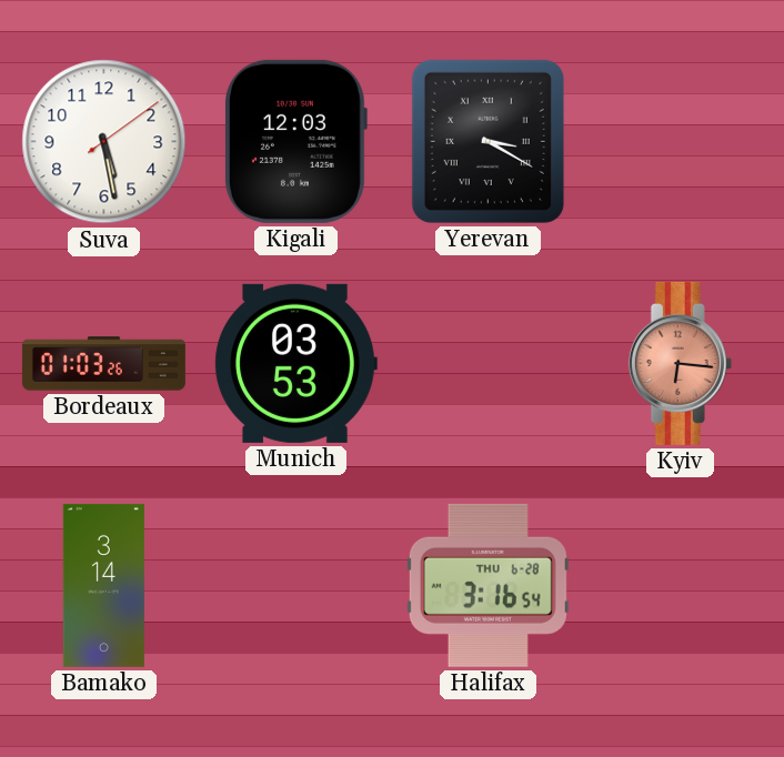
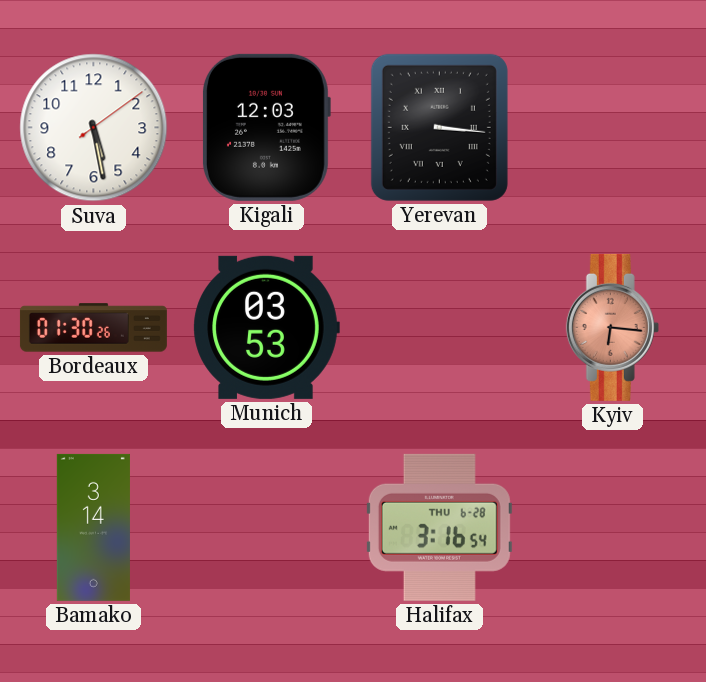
Yerevan: 3:20 -> 3:16 (439, 127)
Bordeaux: 01:03 -> 01:30 (93, 328)
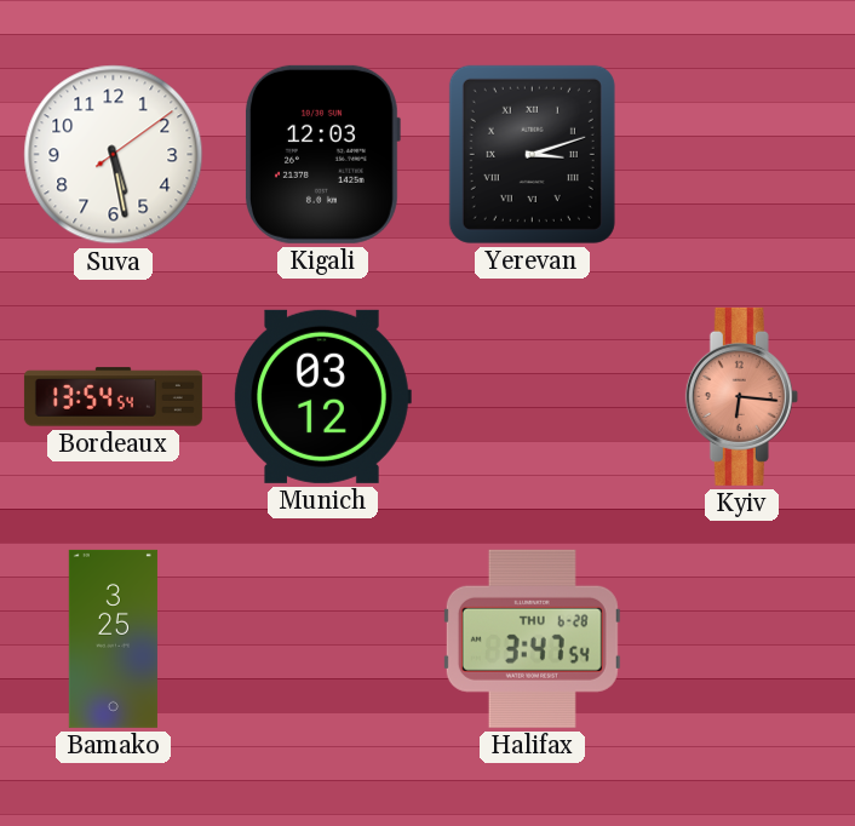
Yerevan: 3:16 -> 3:12 (532, 154)
Bordeaux: 01:30 -> 13:54 (113, 397)
Munich: 03:53 -> 03:12 (322, 396)
Bamako: 3:14 -> 3:25 (113, 638)
Halifax: 3:16 -> 3:47 (532, 638)
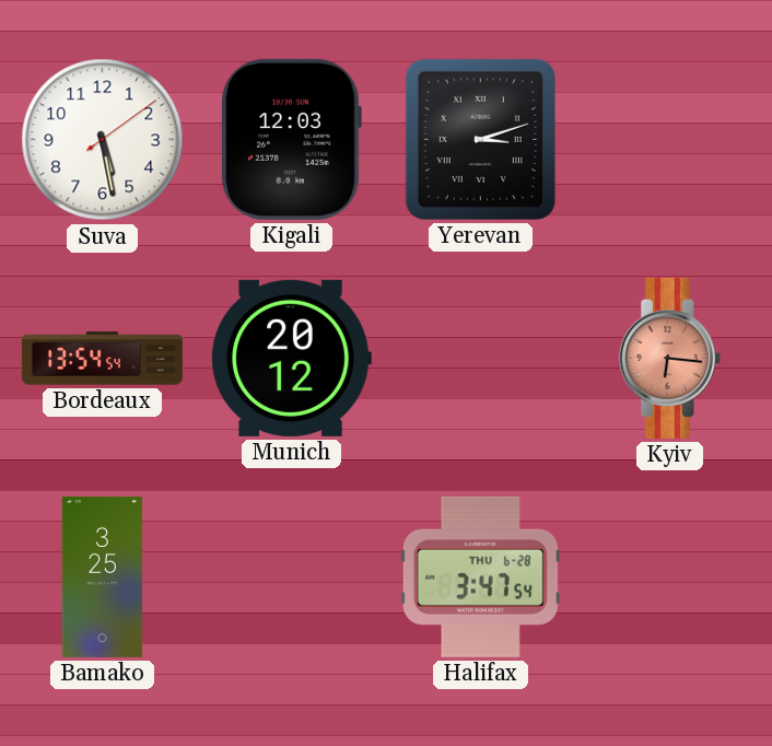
Munich: 03:12 -> 20:12 (291, 358)
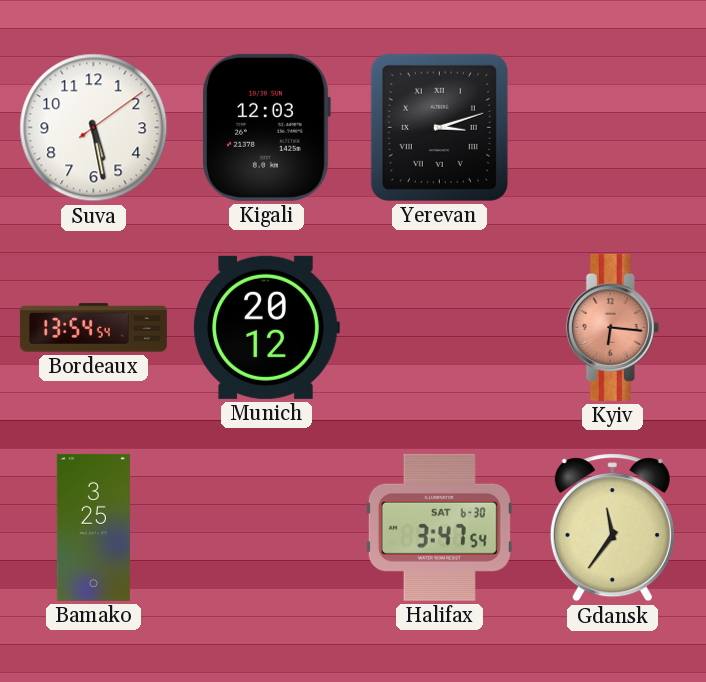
Halifax date: THU 6-28 -> SAT 6-30 (439, 527)
Gdansk: none -> 11:36 (612, 528)
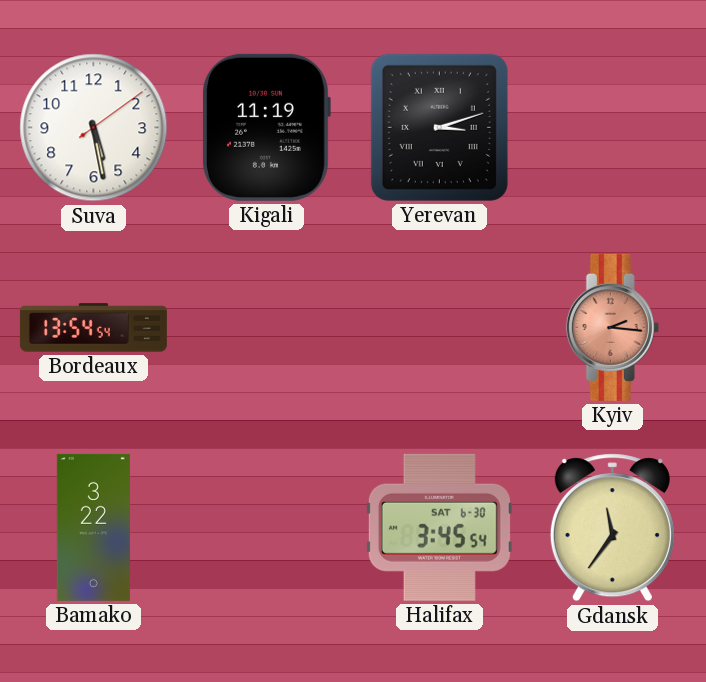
Kigali: 12:03 -> 11:19 (267, 127)
Munich: 20:12 -> none (266, 327)
Kyiv: 6:16 -> 2:16 (612, 327)
Bamako: 3:25 -> 3:22 (93, 527)
Halifax: 3:47 -> 3:45 (439, 527)
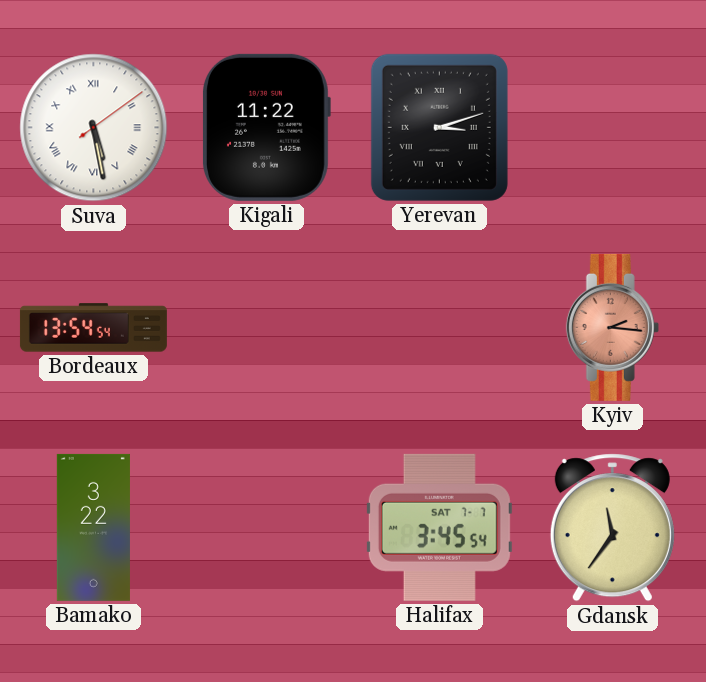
Suva numerals: Arabic -> Roman (94, 128)
Kigali: 11:19 -> 11:22 (267, 127)
Halifax date: SAT 6-30 -> SAT 7-7 (439, 527)
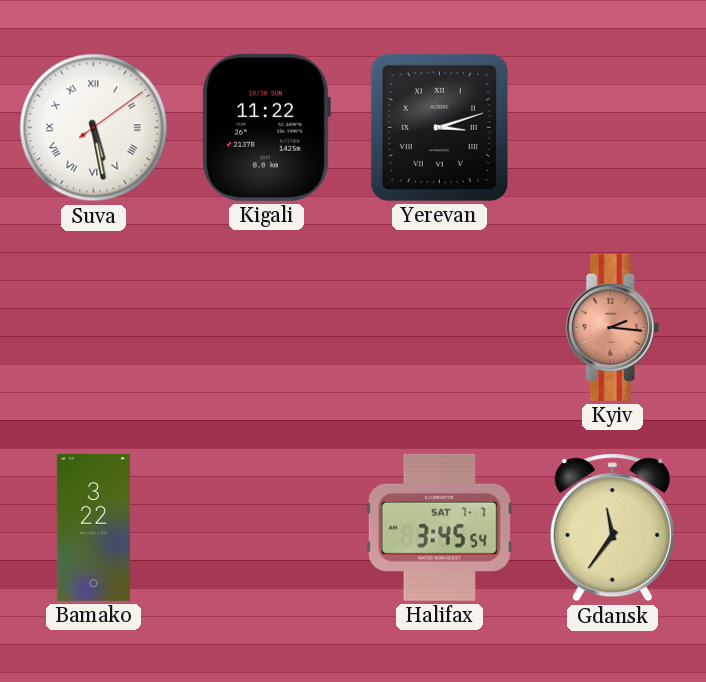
Bordeaux: 13:54 -> none (93, 328)
